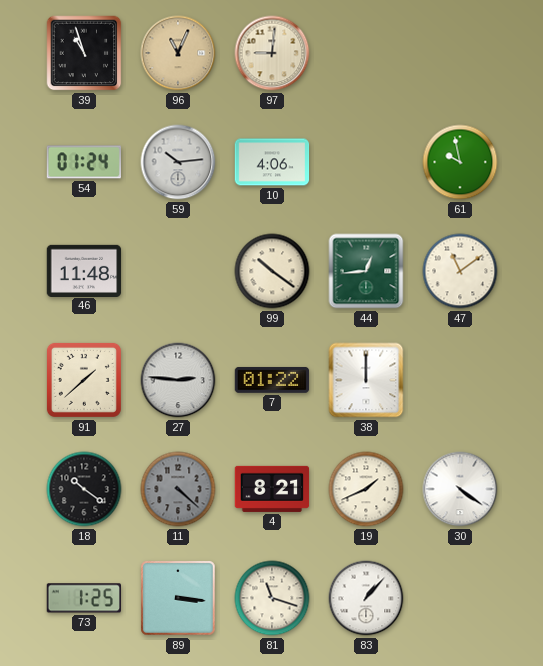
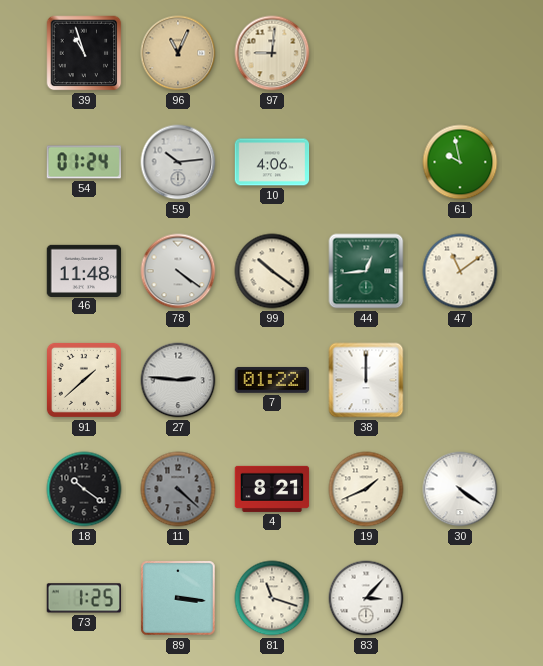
78: none -> 4:21 (178, 271)
83: 1:07 -> 3:07 (366, 598)
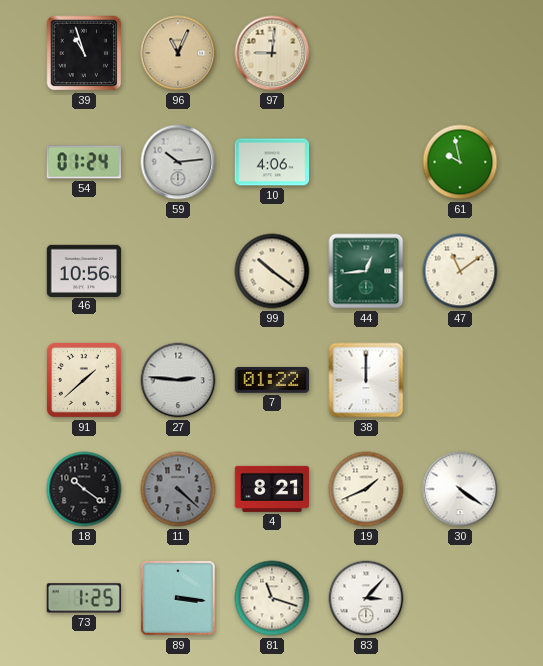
46: 11:48 -> 10:56 (84, 270)
78: 4:21 -> none (178, 271)
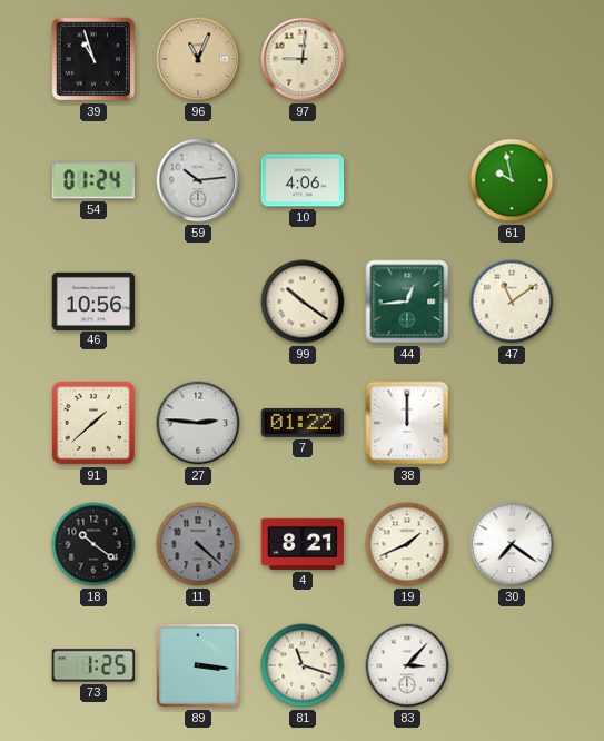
30: 4:21 -> 7:21 (512, 544)
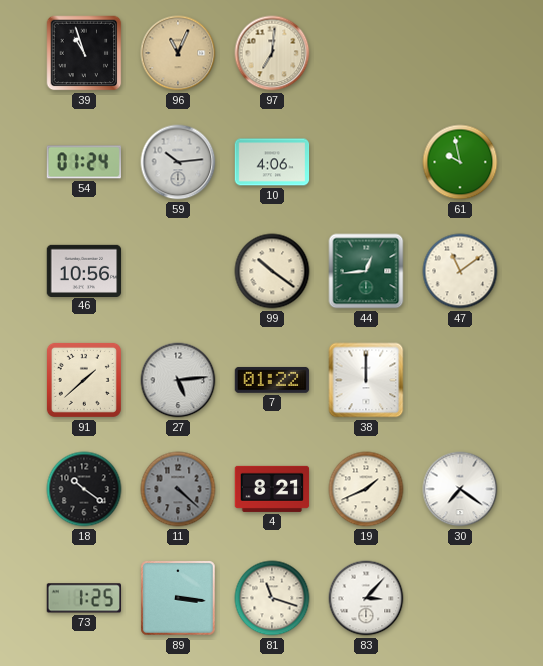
97: 9:01 -> 7:01 (272, 53)
27: 2:46 -> 5:14 (178, 380)
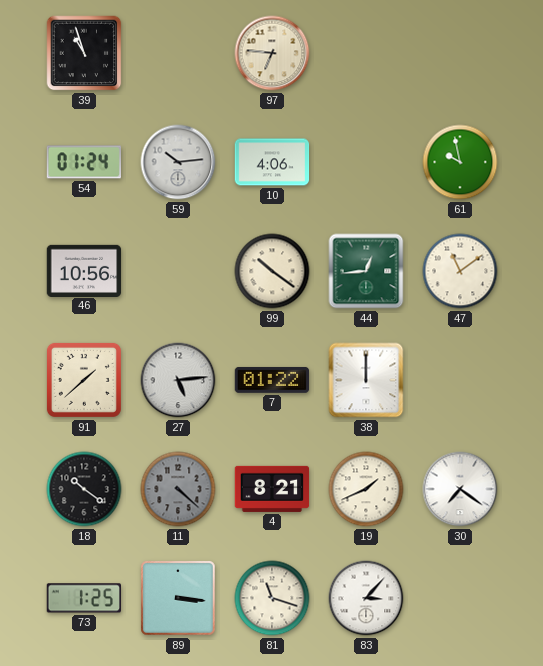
96: 11:04 -> none (178, 53)
97: 7:01 -> 6:46 (272, 53)
